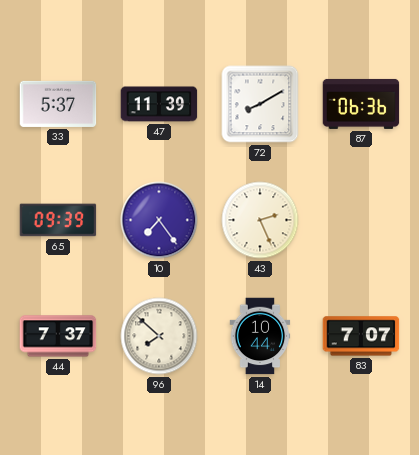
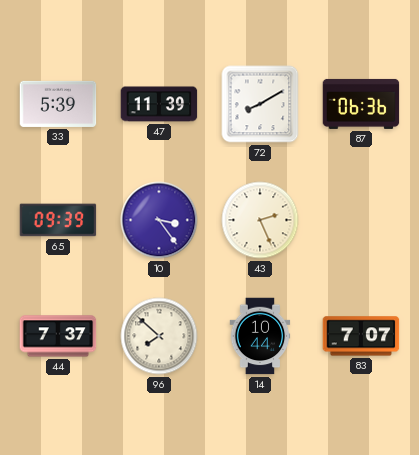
33: 5:37 -> 5:39 (58, 104)
10: 7:24 -> 3:24 (159, 220)
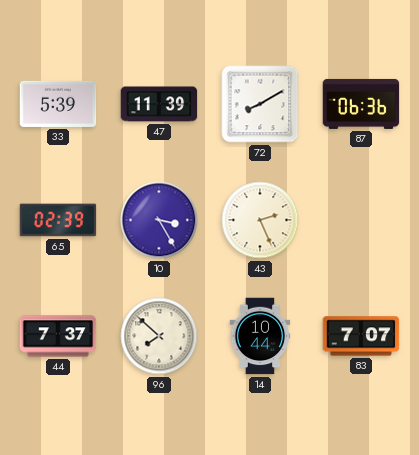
65: 09:39 -> 02:39 (58, 220)
10: 3:24 -> 3:25 (159, 220)
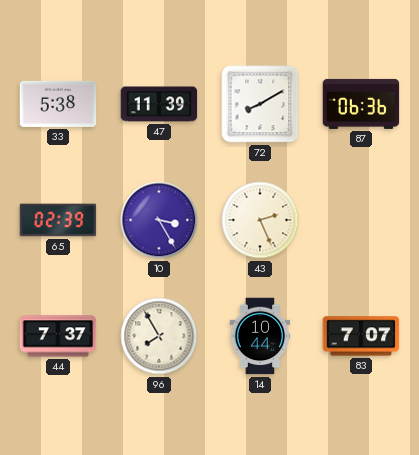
33: 5:39 -> 5:38 (58, 104)
96: 7:52 -> 7:55 (159, 336)
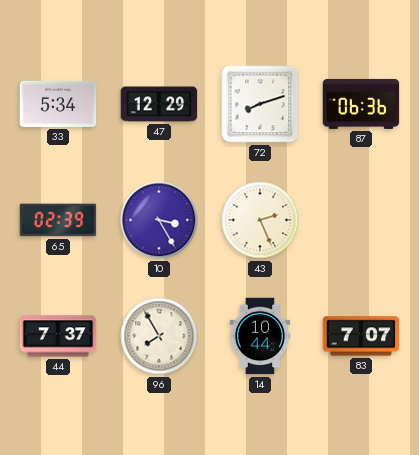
33: 5:38 -> 5:34 (58, 104)
47: 11:39 -> 12:29 (159, 104)
72: 8:10 -> 8:12 (260, 104)
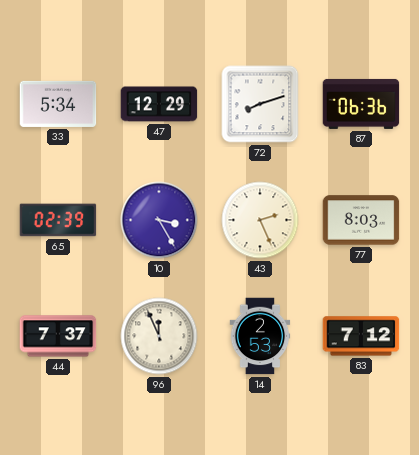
77: none -> 8:03 (361, 220)
96: 7:55 -> 11:56 (159, 336)
14: 10:44 -> 2:53 (260, 336)
83: 7:07 -> 7:12 (361, 336)
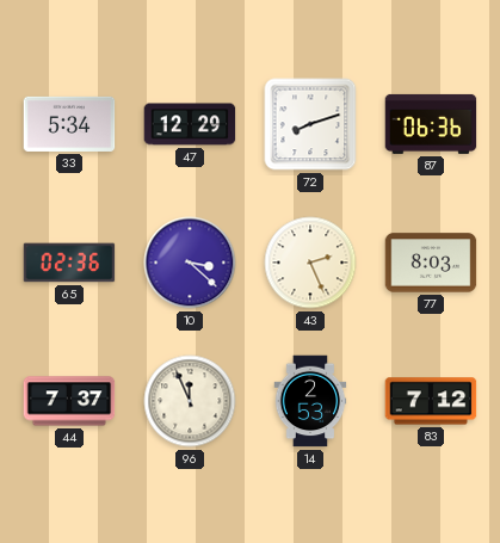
65: 02:39 -> 02:36 (69, 263)
10: 3:25 -> 3:22 (190, 263)
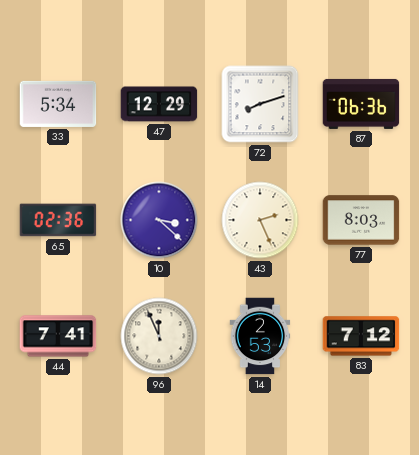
44: 7:37 -> 7:41 (58, 336)
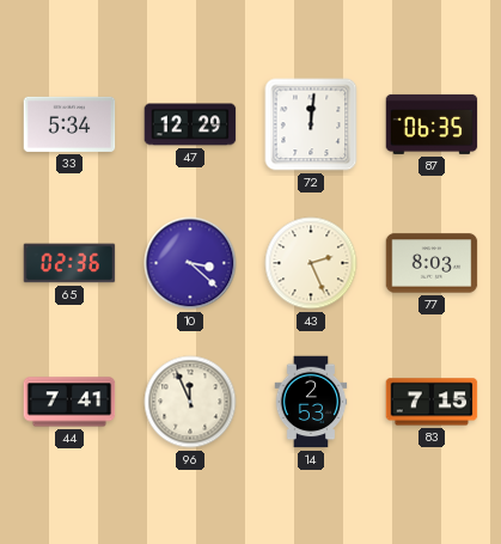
72: 8:12 -> 12:01 (311, 124)
87: 06:36 -> 06:35 (432, 124)
83: 7:12 -> 7:15 (432, 402)
